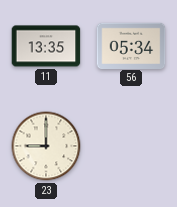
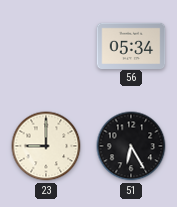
11: 13:35 -> none (46, 46)
51: none -> 6:25 (131, 146)
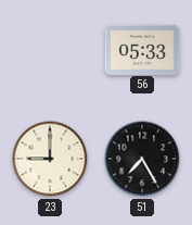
56: 05:34 -> 05:33 (142, 49)
51: 6:25 -> 7:25 (142, 159)
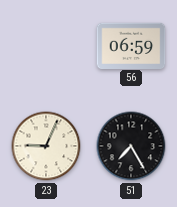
56: 05:33 -> 06:59 (131, 45)
23: 9:00 -> 9:04 (46, 146)
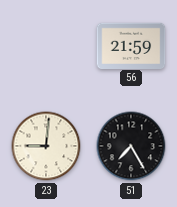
56: 06:59 -> 21:59 (131, 45)
23: 9:04 -> 9:01 (46, 146)
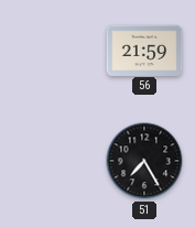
23: 9:01 -> none (46, 146)
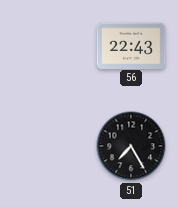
56: 21:59 -> 22:43 (131, 45)
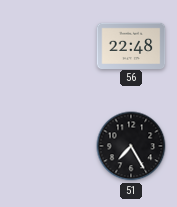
56: 22:43 -> 22:48 (131, 45)
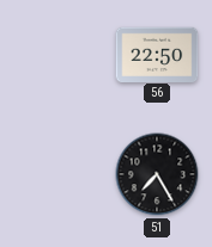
56: 22:48 -> 22:50 (157, 54)
